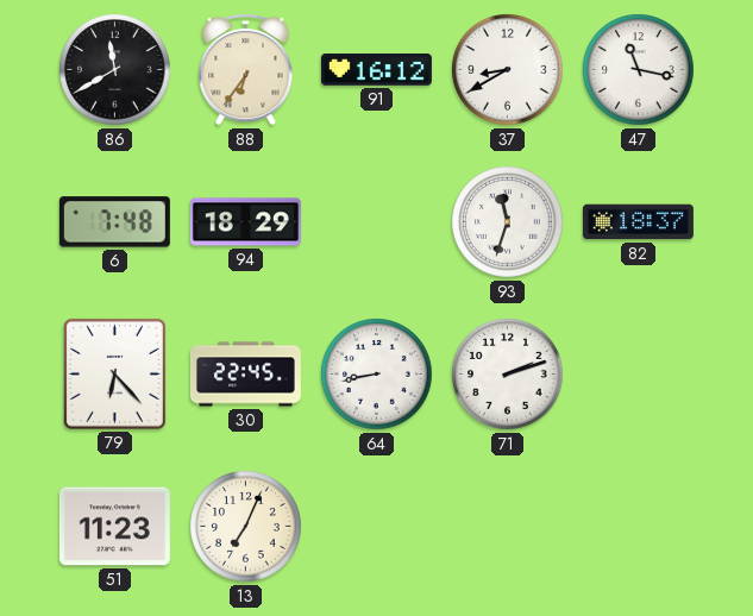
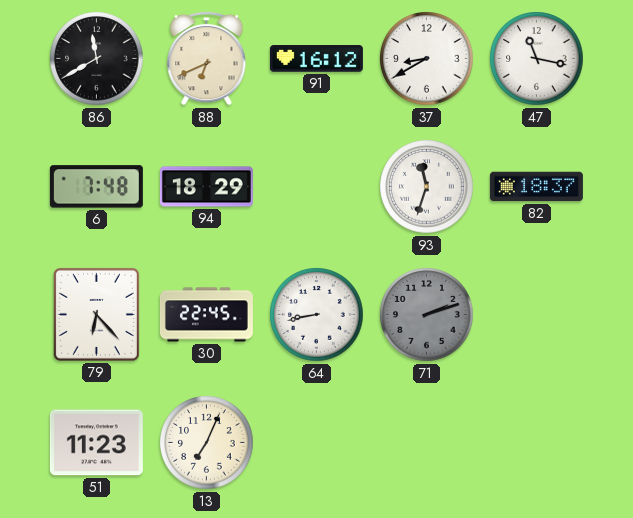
88: 6:36 -> 6:41 (207, 58)
71 dial: white -> grey (427, 315)
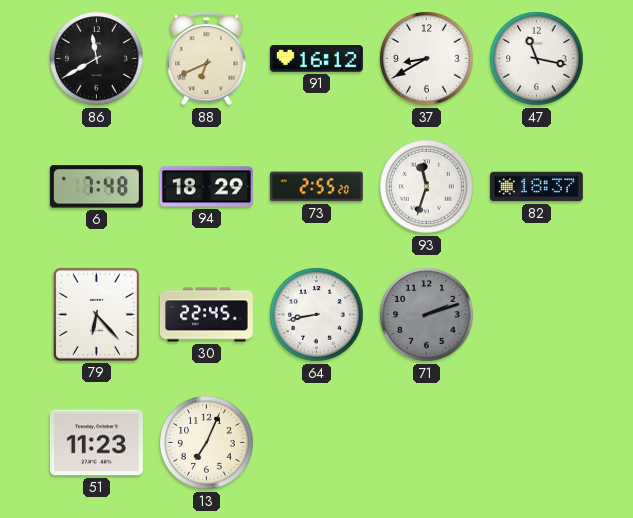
73: none -> 2:55 (316, 187)
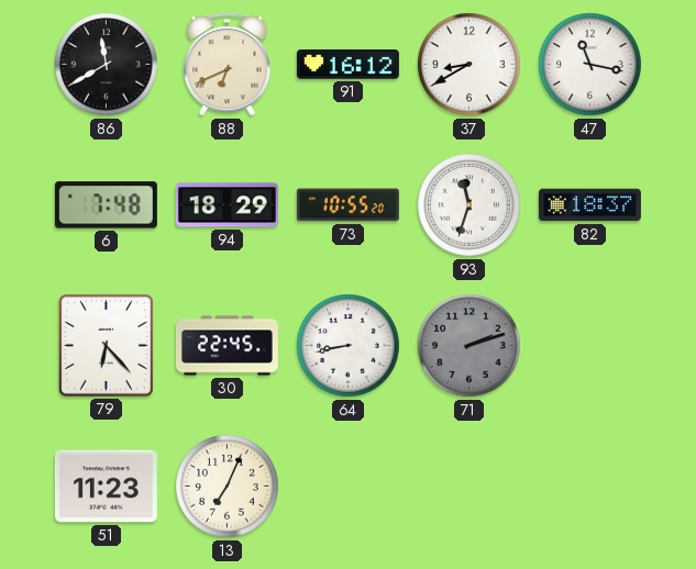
73: 2:55 -> 10:55 (347, 205)
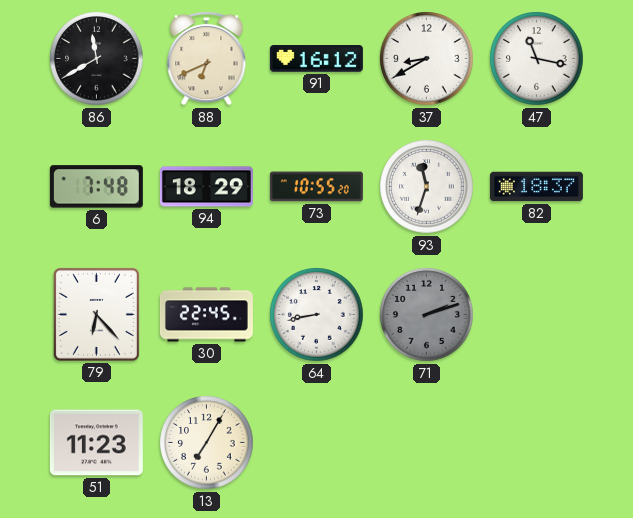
13: 7:04 -> 7:05 (207, 443)
